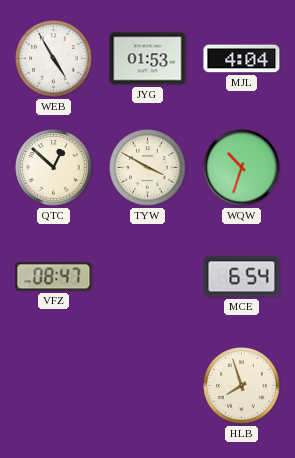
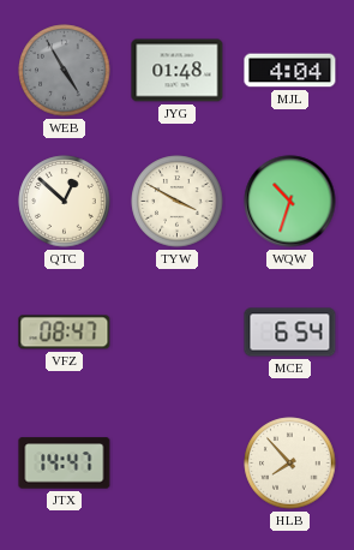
WEB dial: white -> grey (65, 71)
JYG: 01:53 -> 01:48 (178, 71)
JTX: none -> 14:47 (65, 464)
HLB: 7:57 -> 7:53 (290, 464)
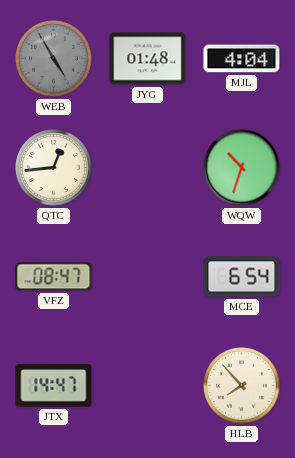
QTC: 12:52 -> 12:44 (54, 168)
TYW: 3:50 -> none (178, 202)
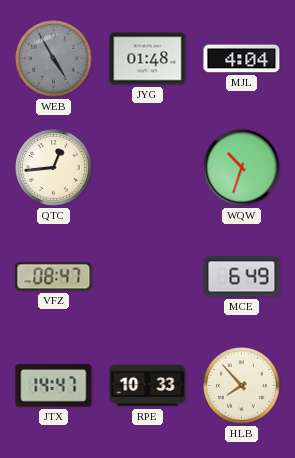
MCE: 6:54 -> 6:49 (242, 277)
RPE: none -> 10:33 (148, 386)
